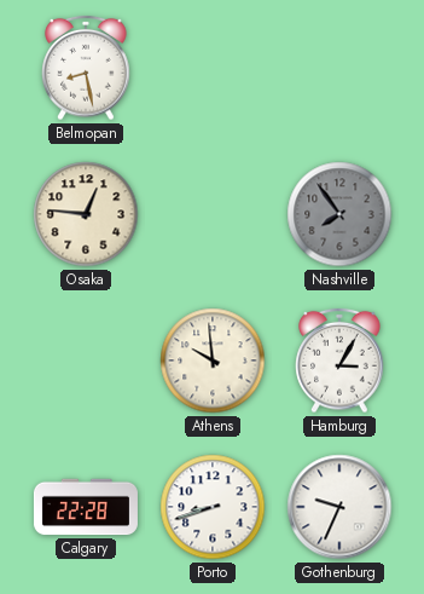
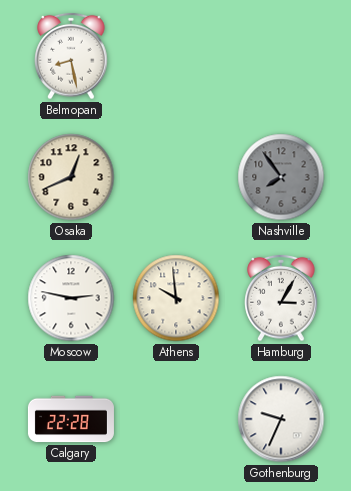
Osaka: 12:46 -> 12:41 (71, 177)
Moscow: none -> 2:47 (71, 298)
Porto: 8:42 -> none (213, 507)
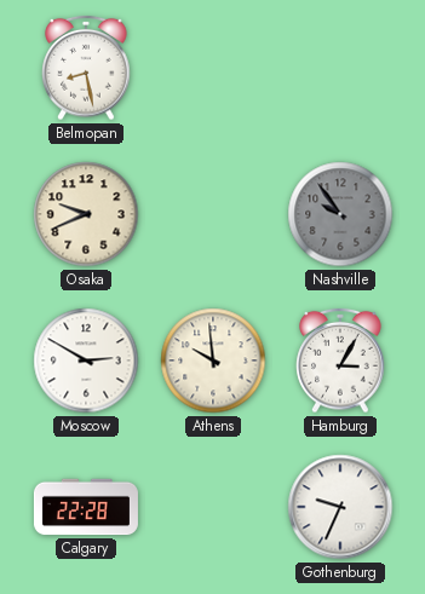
Osaka: 12:41 -> 9:41 (86, 214)
Nashville: 7:54 -> 9:54 (340, 214)
Moscow: 2:47 -> 2:50 (86, 361)
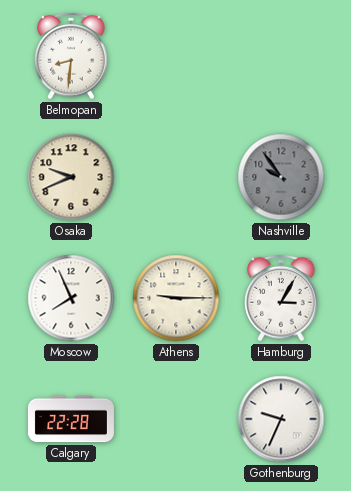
Belmopan: 8:28 -> 8:31 (71, 56)
Moscow: 2:50 -> 7:56 (71, 298)
Athens: 9:59 -> 9:15 (176, 298)
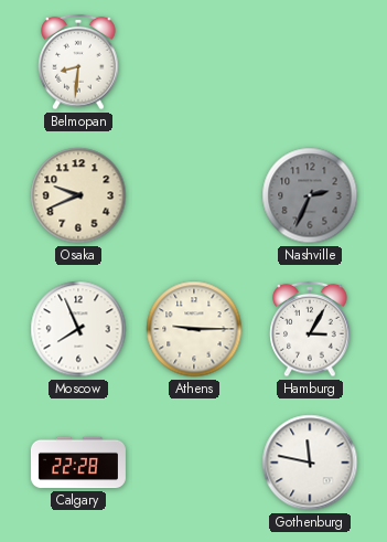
Nashville: 9:54 -> 2:34 (310, 195)
Gothenburg: 9:34 -> 11:47 (310, 463)
